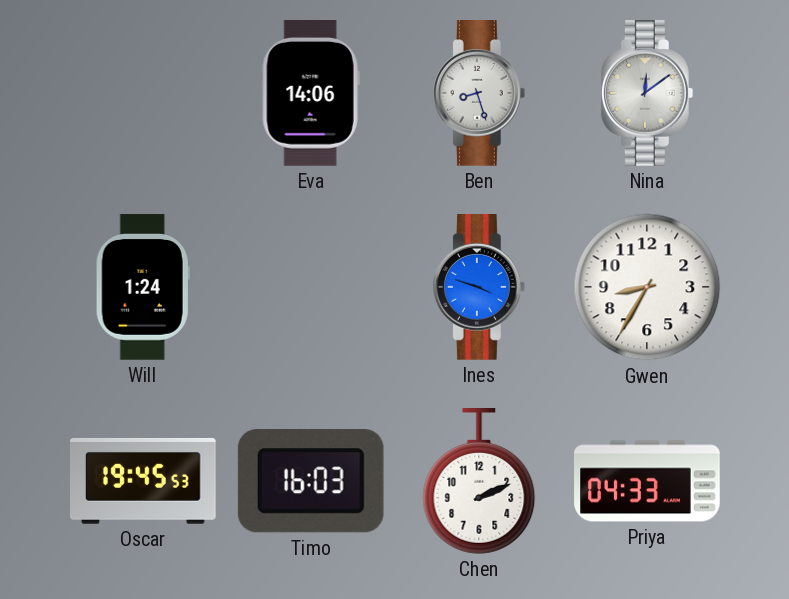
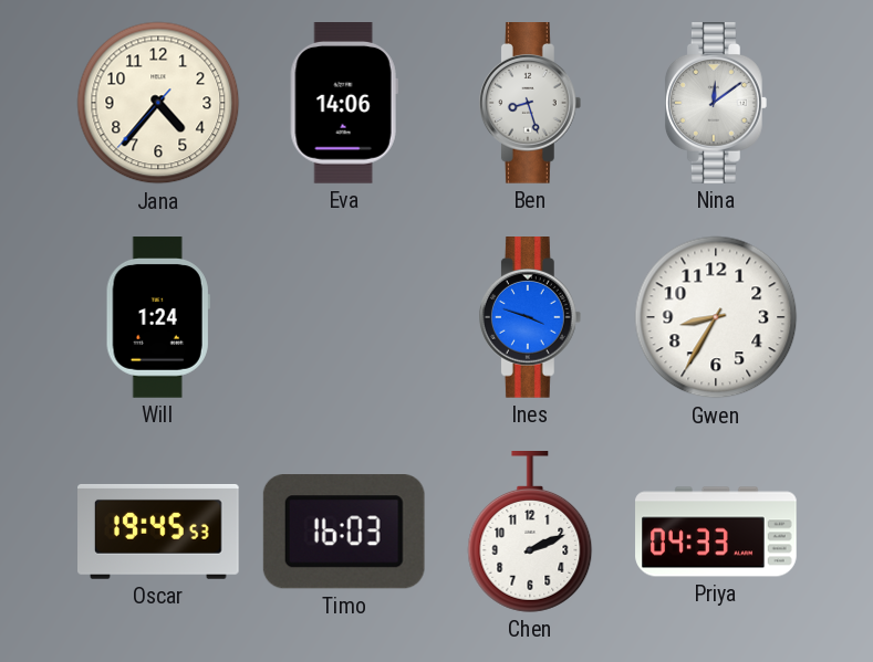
Jana: none -> 4:36 (158, 103)
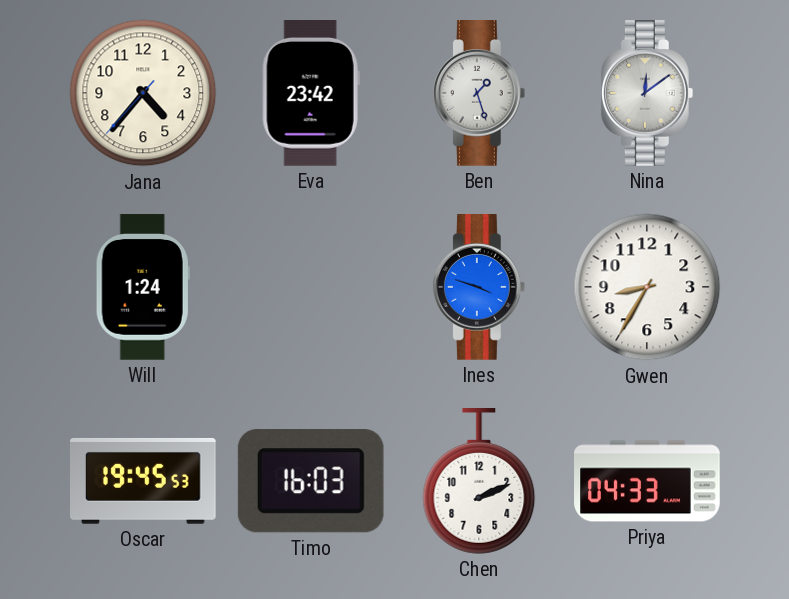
Eva: 14:06 -> 23:42 (311, 94)
Ben: 8:27 -> 1:27 (479, 93)
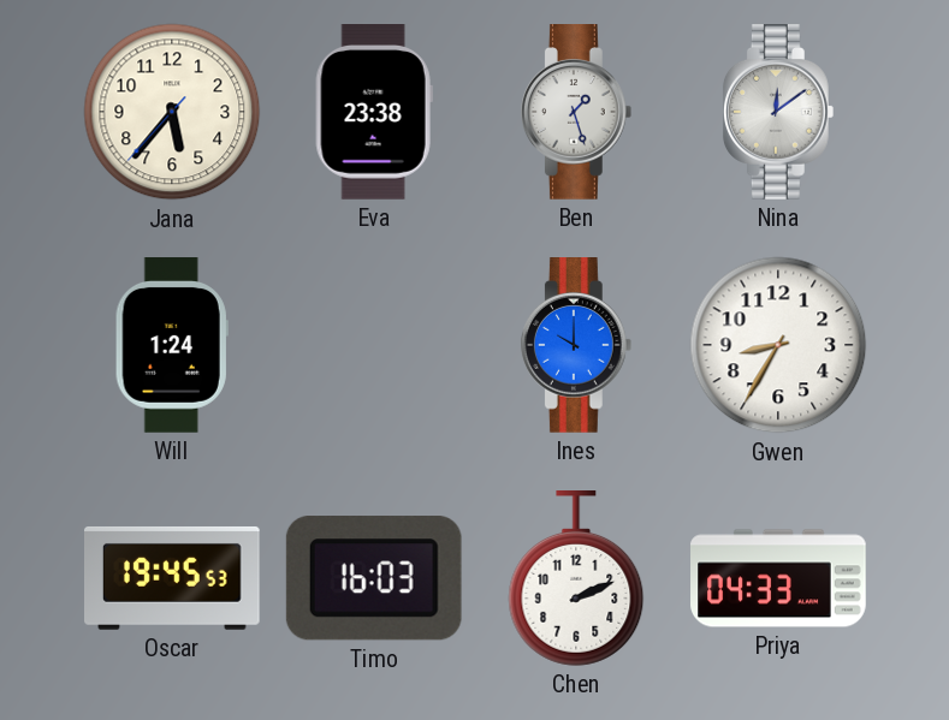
Jana: 4:36 -> 5:36 (172, 112)
Eva: 23:42 -> 23:38 (374, 113)
Ines: 3:48 -> 10:00 (576, 345)
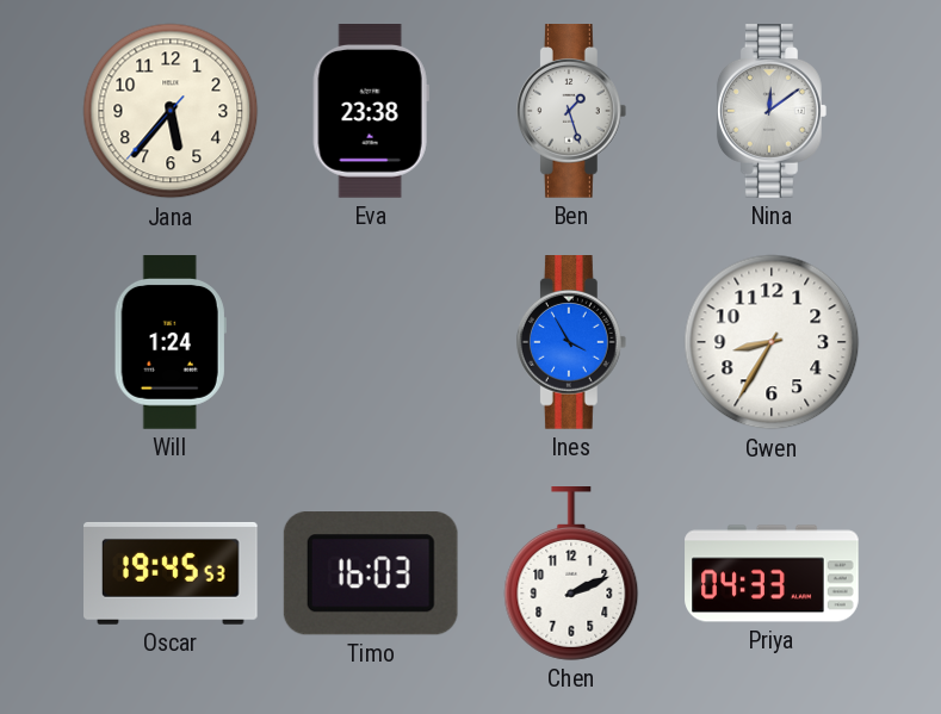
Ines: 10:00 -> 3:55 (571, 342)
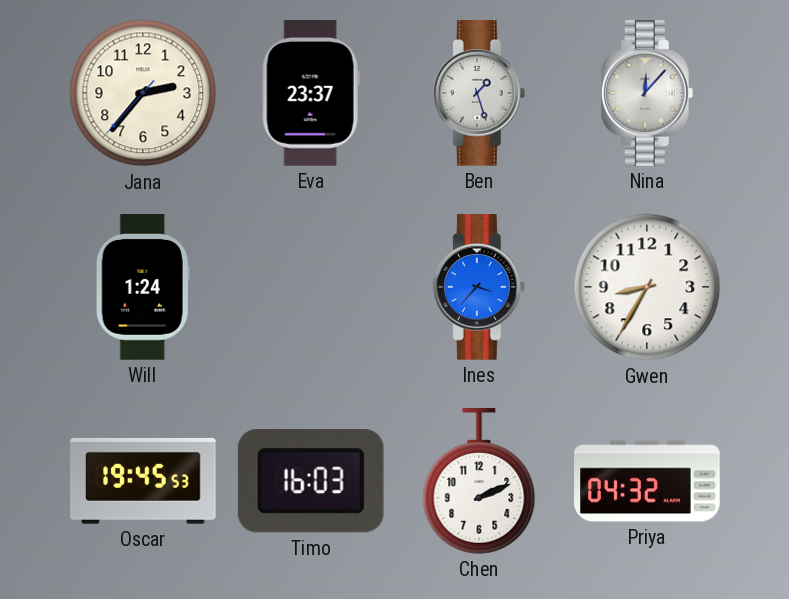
Jana: 5:36 -> 2:36 (143, 93)
Eva: 23:38 -> 23:37 (311, 94)
Nina: 12:09 -> 12:07 (647, 93)
Ines: 3:55 -> 3:37 (479, 287)
Priya: 04:33 -> 04:32 (647, 481)
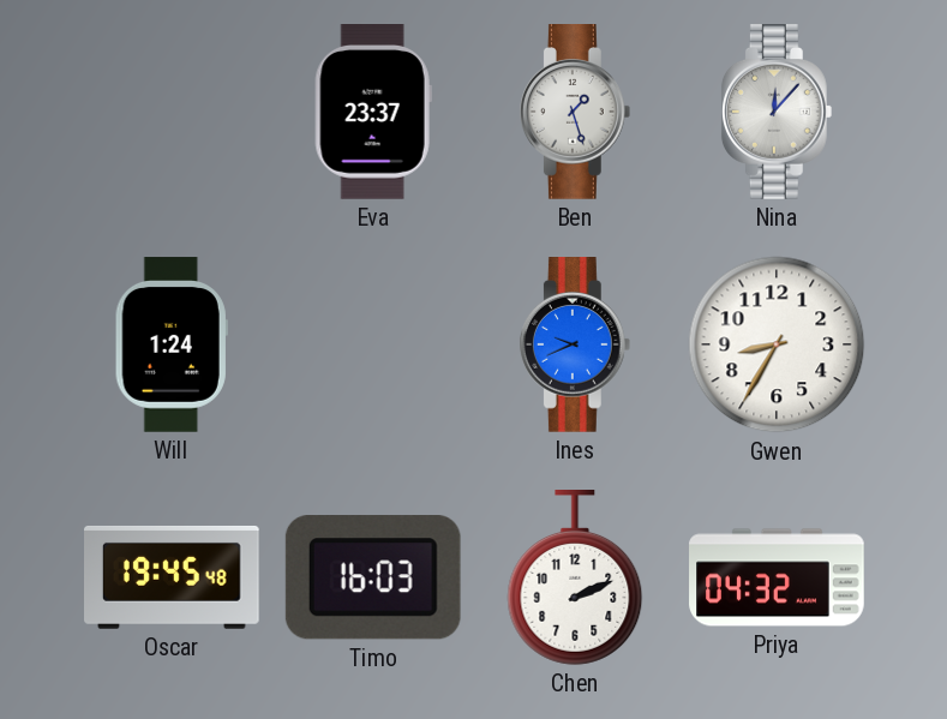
Jana: 2:36 -> none (143, 93)
Ines: 3:37 -> 9:41 (575, 344)
Oscar: 19:45:53 -> 19:45:48 (173, 577)
